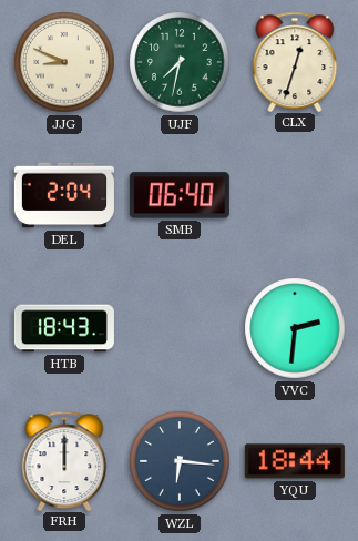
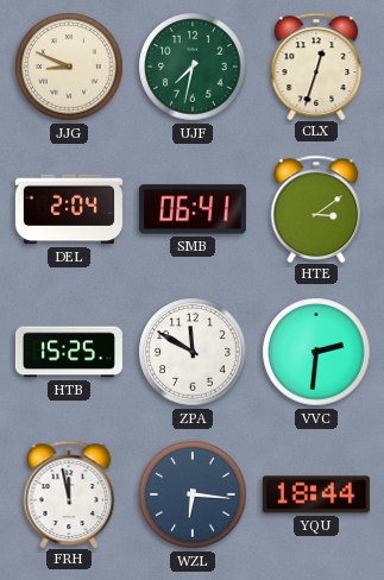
SMB: 06:40 -> 06:41 (193, 209)
HTE: none -> 3:09 (316, 208)
HTB: 18:43 -> 15:25 (69, 352)
ZPA: none -> 11:50 (193, 352)
FRH: 12:00 -> 11:58 (69, 493)
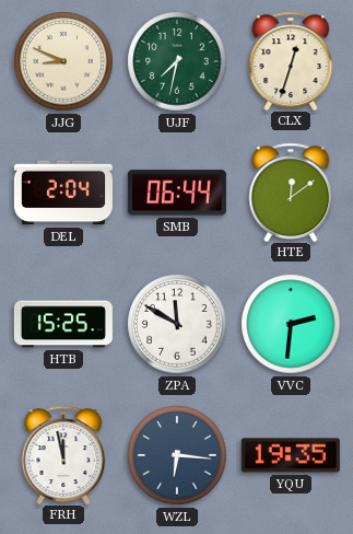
SMB: 06:41 -> 06:44 (177, 193)
HTE: 3:09 -> 12:09 (291, 191)
YQU: 18:44 -> 19:35 (291, 455)
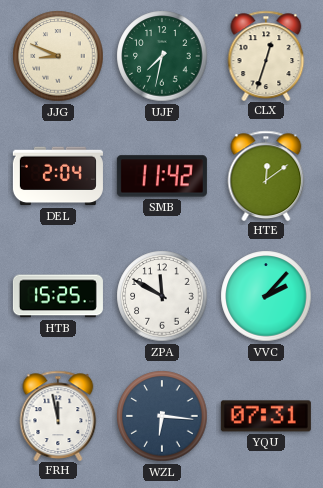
SMB: 06:44 -> 11:42 (162, 176)
VVC: 2:31 -> 2:07 (266, 296)
YQU: 19:35 -> 07:31 (266, 416)
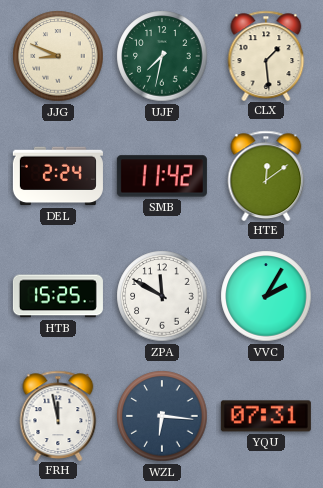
CLX: 12:33 -> 1:29 (266, 55)
DEL: 2:04 -> 2:24 (58, 176)
VVC: 2:07 -> 2:05 (266, 296)
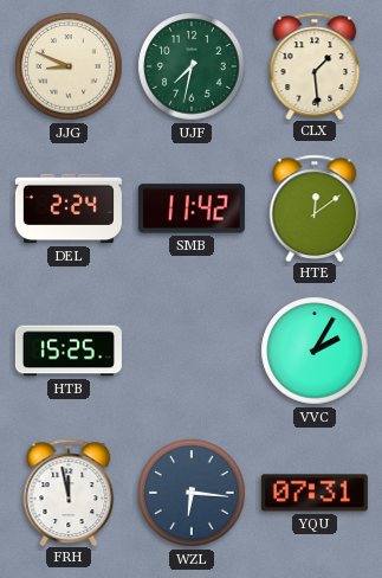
ZPA: 11:50 -> none (162, 296)
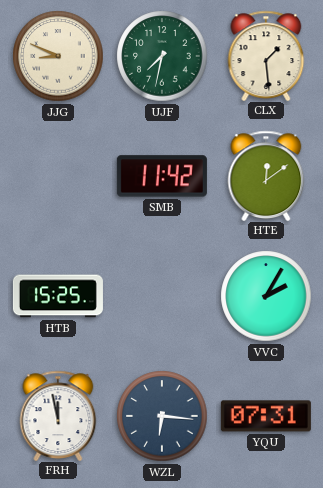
DEL: 2:24 -> none (69, 208)
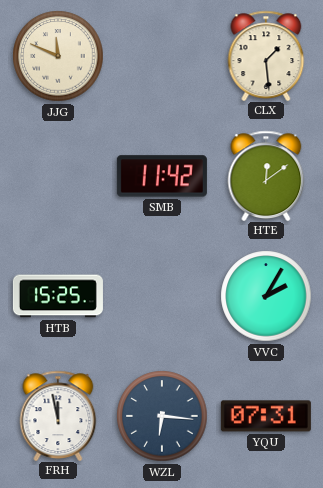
JJG: 8:49 -> 11:49 (58, 56)
UJF: 7:32 -> none (162, 56)
